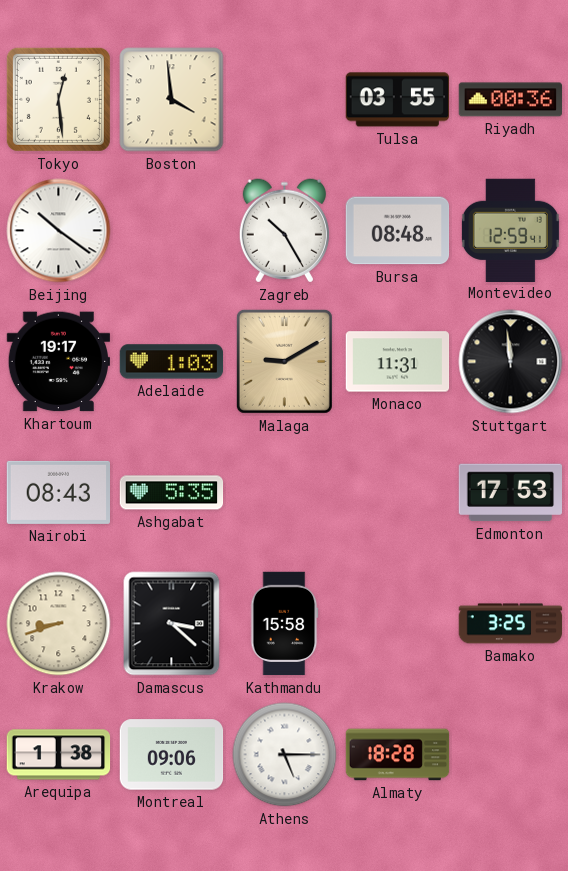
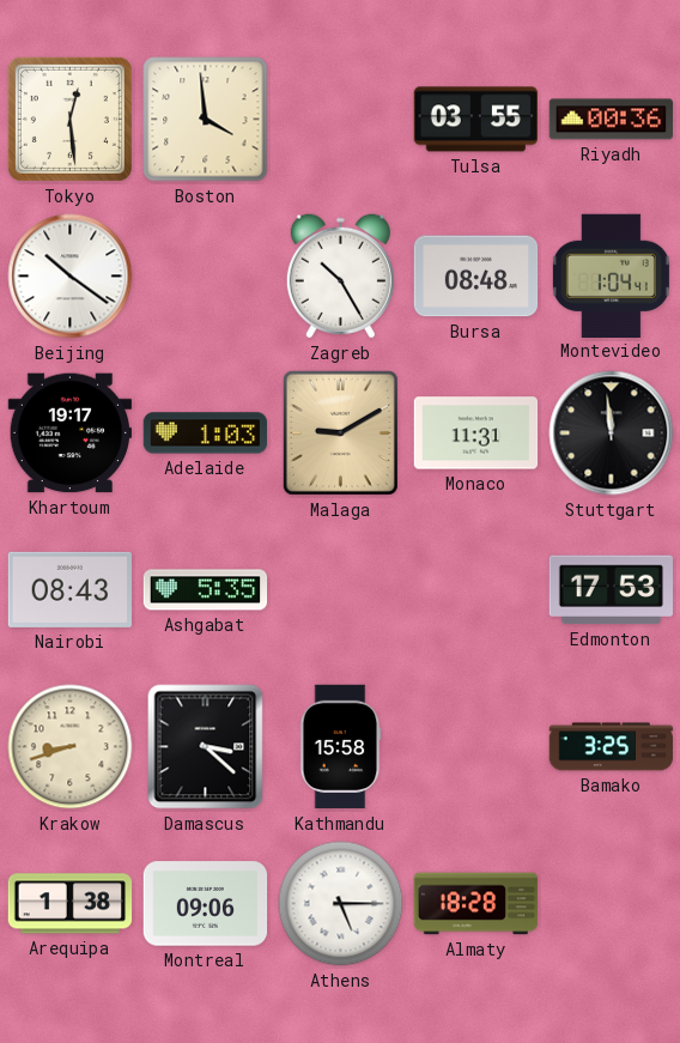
Montevideo: 12:59 -> 1:04 (611, 275)
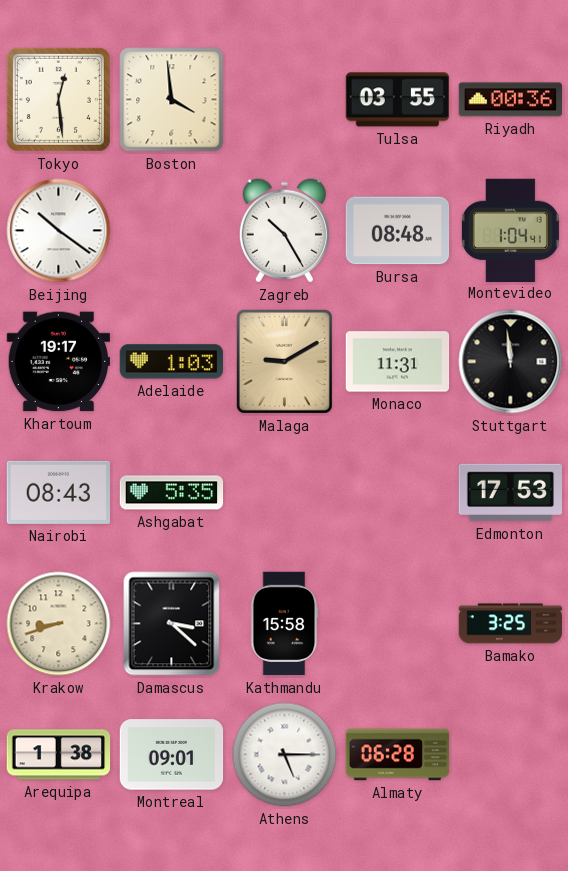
Montreal: 09:06 -> 09:01 (172, 755)
Almaty: 18:28 -> 06:28 (398, 755)
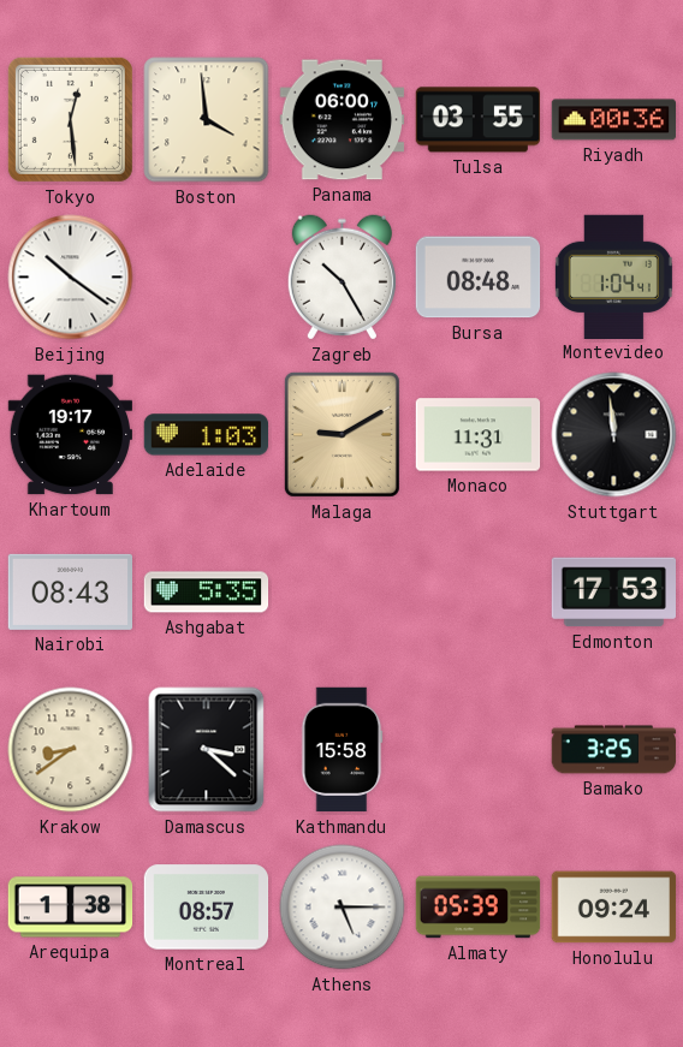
Panama: none -> 06:00 (343, 120)
Krakow: 8:42 -> 8:39 (71, 750)
Montreal: 09:01 -> 08:57 (207, 908)
Almaty: 06:28 -> 05:39 (479, 908)
Honolulu: none -> 09:24 (614, 908)
